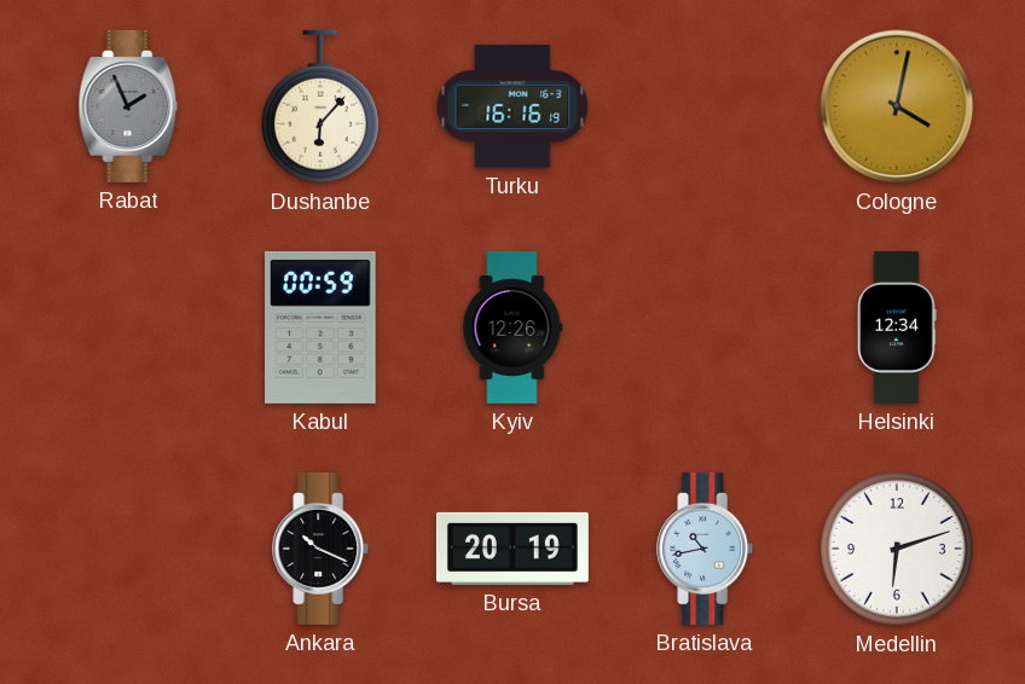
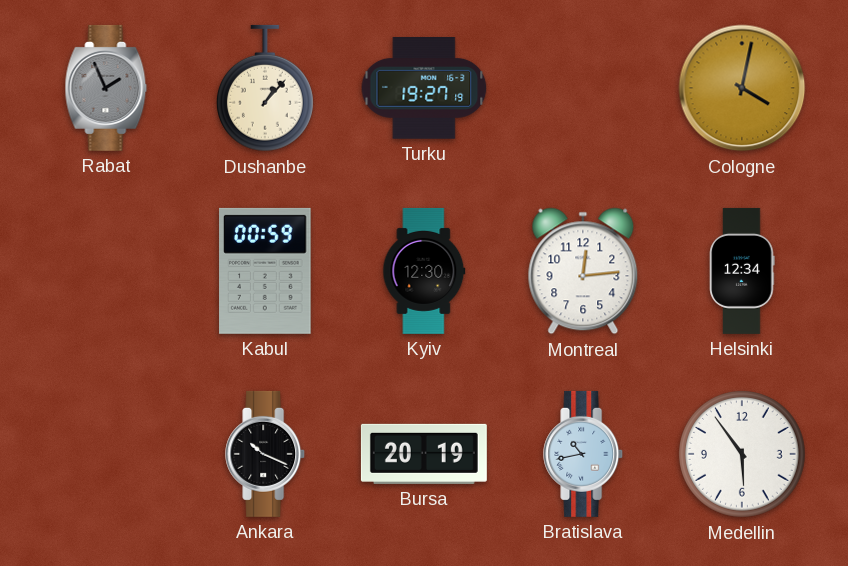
Dushanbe: 6:07 -> 1:07 (265, 88)
Turku: 16:16 -> 19:27 (424, 88)
Kyiv: 12:26 -> 12:30 (424, 271)
Montreal: none -> 12:14 (583, 271)
Medellin: 6:12 -> 5:54 (743, 455)
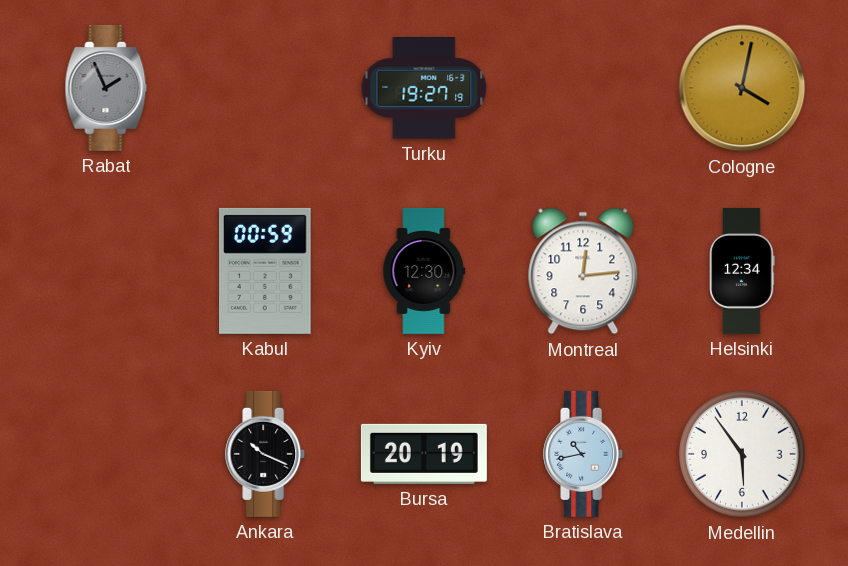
Dushanbe: 1:07 -> none (265, 88)
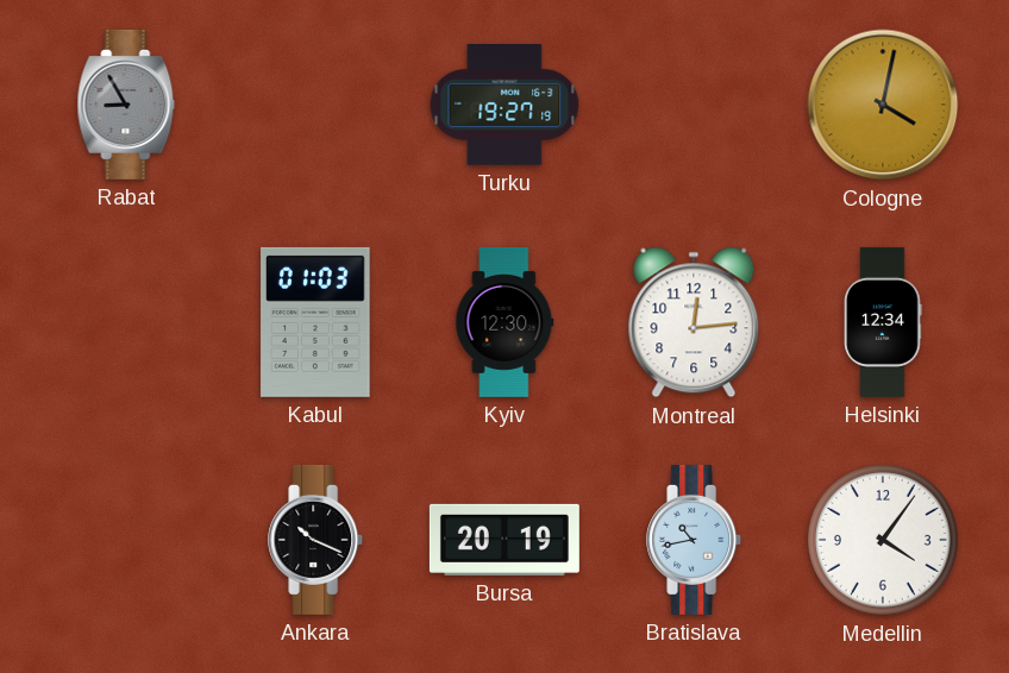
Rabat: 1:56 -> 8:55 (126, 105)
Kabul: 00:59 -> 01:03 (315, 322)
Medellin: 5:54 -> 4:06 (884, 541)
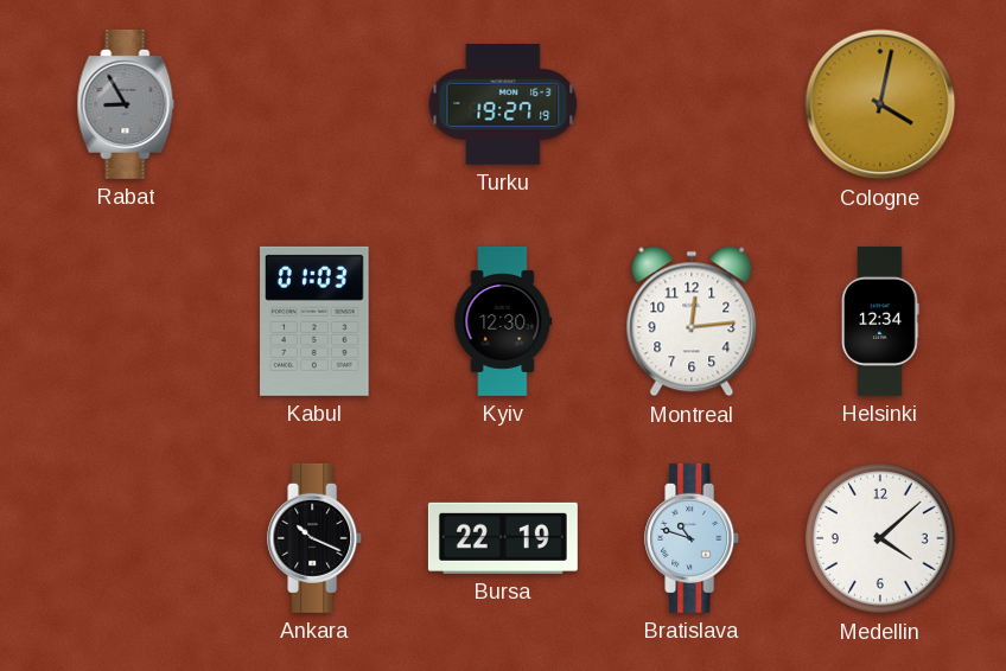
Bursa: 20:19 -> 22:19 (503, 538)
Bratislava: 10:43 -> 10:48 (693, 538)
Medellin: 4:06 -> 4:08 (881, 539)
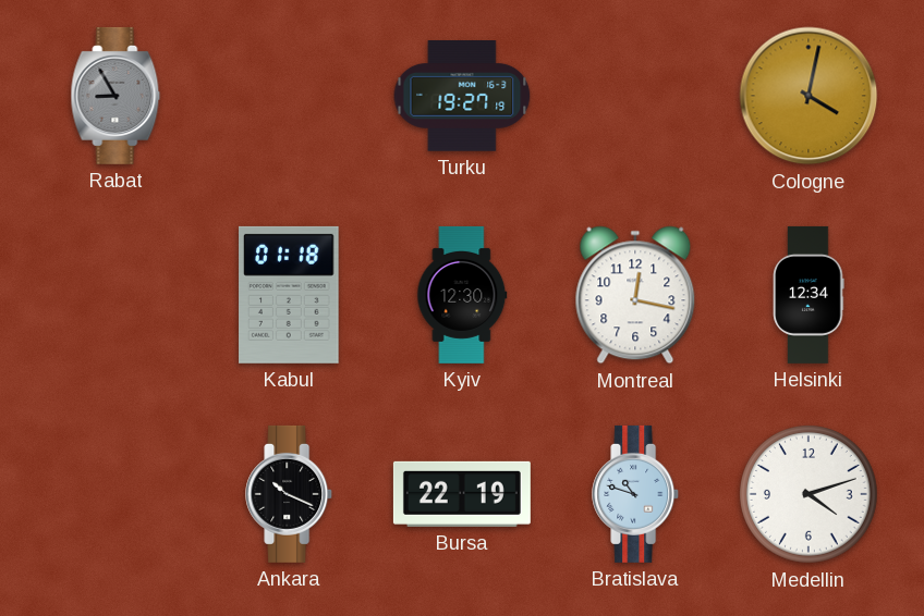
Kabul: 01:03 -> 01:18 (289, 295)
Montreal: 12:14 -> 12:17 (635, 295)
Medellin: 4:08 -> 4:12 (810, 495)
